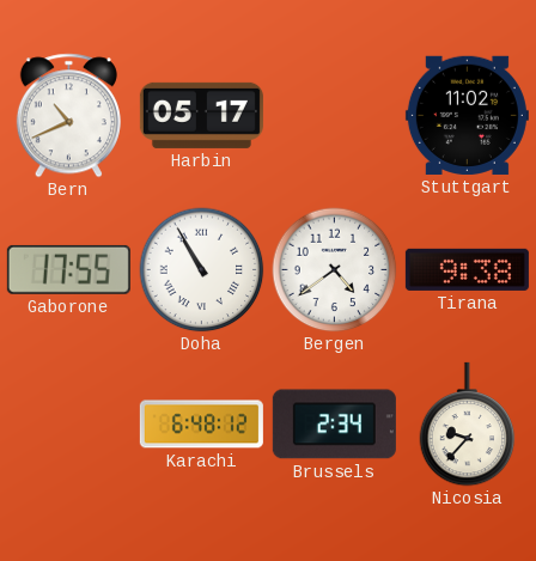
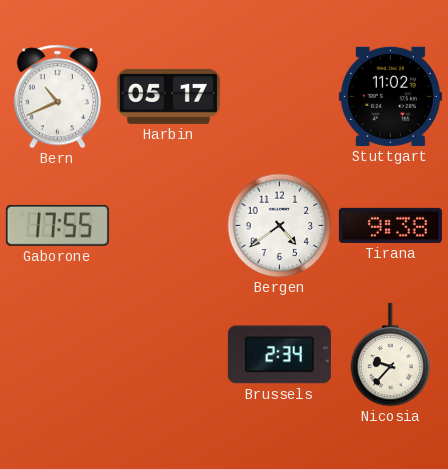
Doha: 10:55 -> none (202, 270)
Karachi: 6:48 -> none (201, 425)
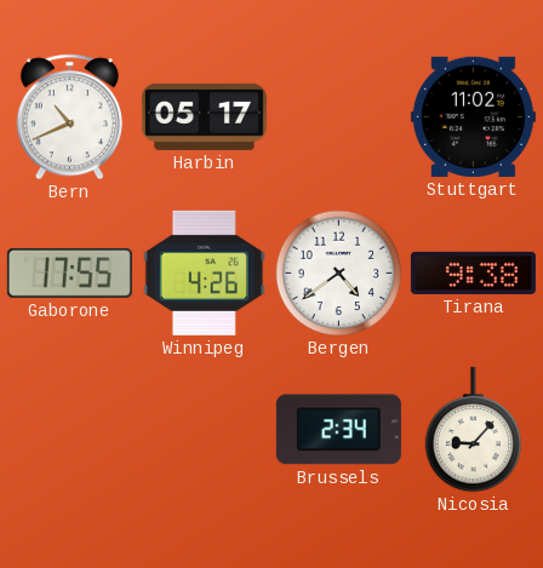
Winnipeg: none -> 4:26 (204, 272)
Nicosia: 9:37 -> 9:07 (474, 430)
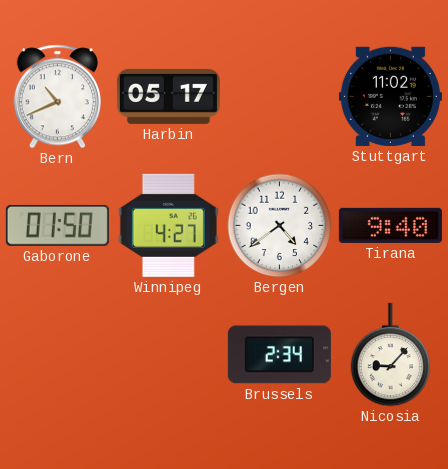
Gaborone: 17:55 -> 01:50 (57, 225)
Winnipeg: 4:26 -> 4:27 (168, 225)
Tirana: 9:38 -> 9:40 (390, 225)
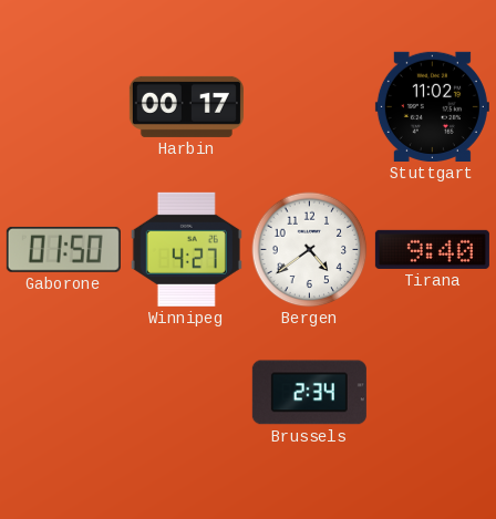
Bern: 10:41 -> none (57, 97)
Harbin: 05:17 -> 00:17 (186, 106)
Nicosia: 9:07 -> none (391, 355)
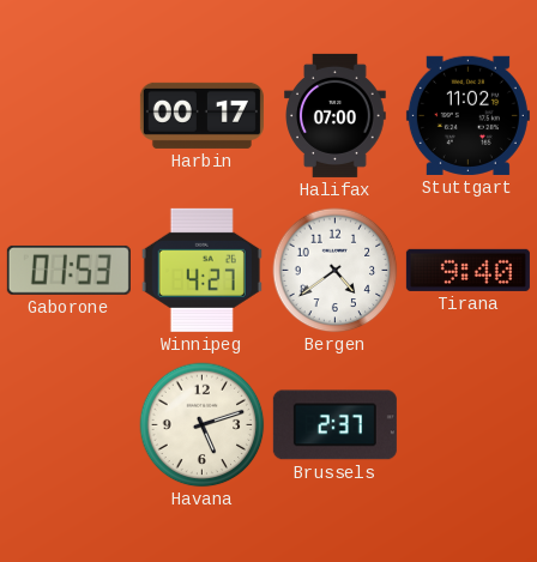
Halifax: none -> 07:00 (336, 115)
Gaborone: 01:50 -> 01:53 (68, 270)
Havana: none -> 5:12 (203, 425)
Brussels: 2:34 -> 2:37 (334, 425)
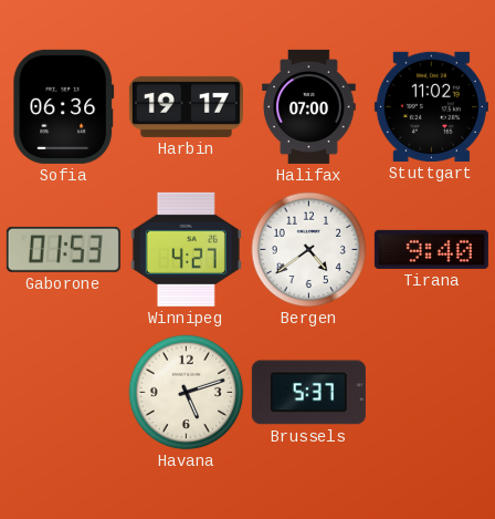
Sofia: none -> 06:36 (64, 106)
Harbin: 00:17 -> 19:17 (186, 106)
Brussels: 2:37 -> 5:37 (308, 393)
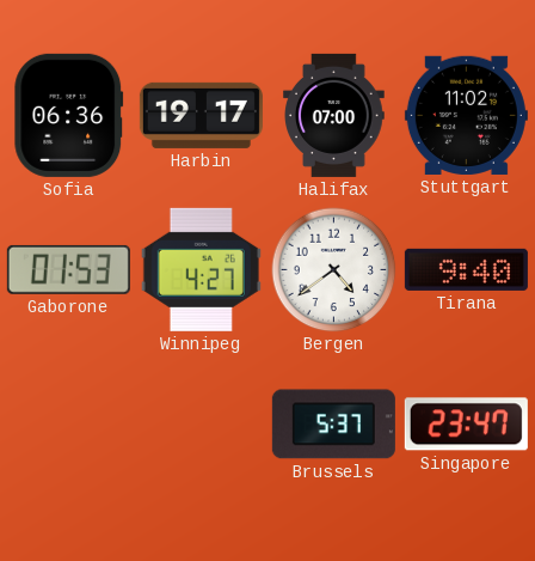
Havana: 5:12 -> none (187, 393)
Singapore: none -> 23:47 (466, 425)
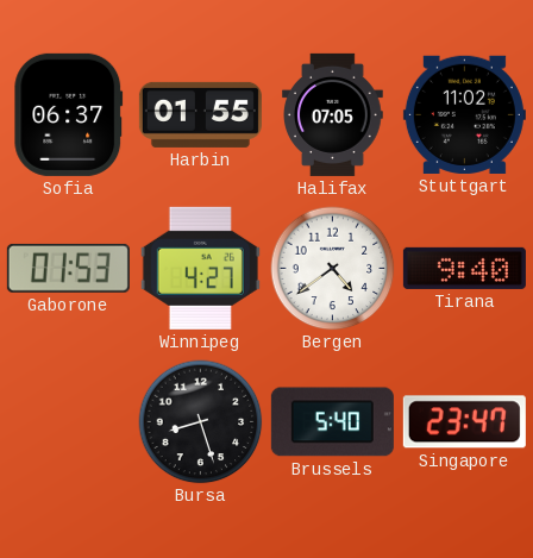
Sofia: 06:36 -> 06:37 (69, 114)
Harbin: 19:17 -> 01:55 (200, 114)
Halifax: 07:00 -> 07:05 (333, 114)
Bursa: none -> 8:27 (201, 422)
Brussels: 5:37 -> 5:40 (332, 422)
